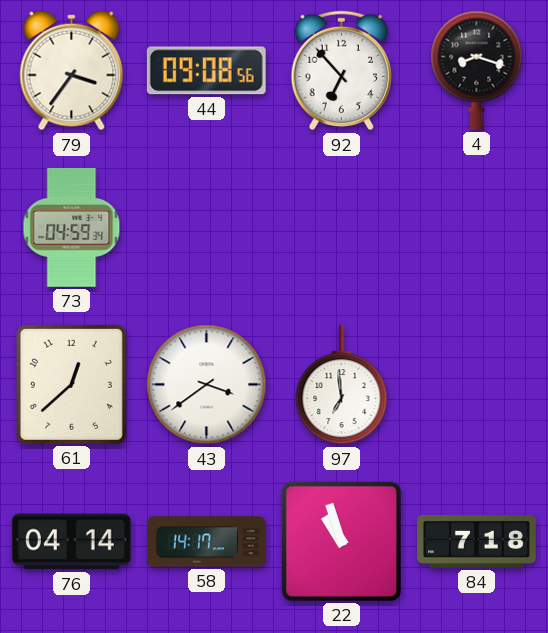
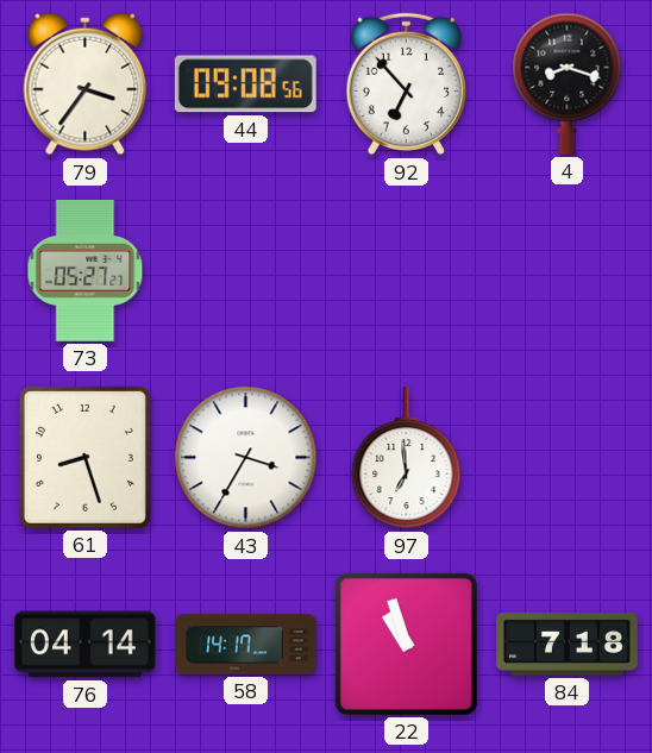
73: 04:59 -> 05:27 (86, 270)
61: 12:38 -> 8:27 (84, 457)
43: 3:39 -> 3:35 (246, 458)
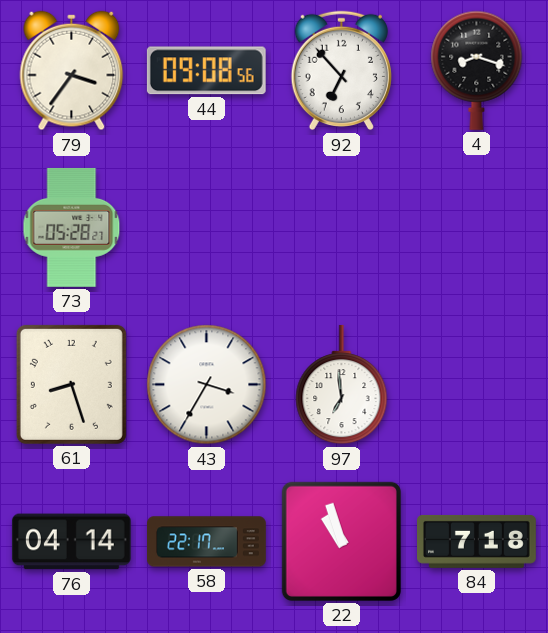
73: 05:27 -> 05:28 (72, 227)
58: 14:17 -> 22:17 (207, 542)
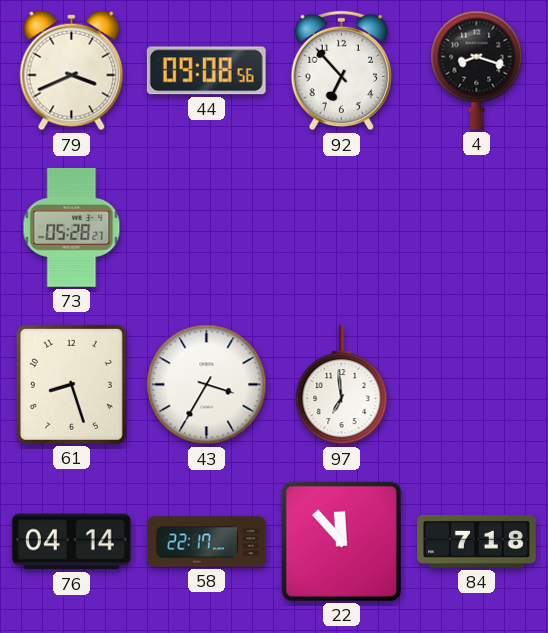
79: 3:36 -> 3:41 (72, 71)
22: 10:57 -> 11:53 (341, 541)
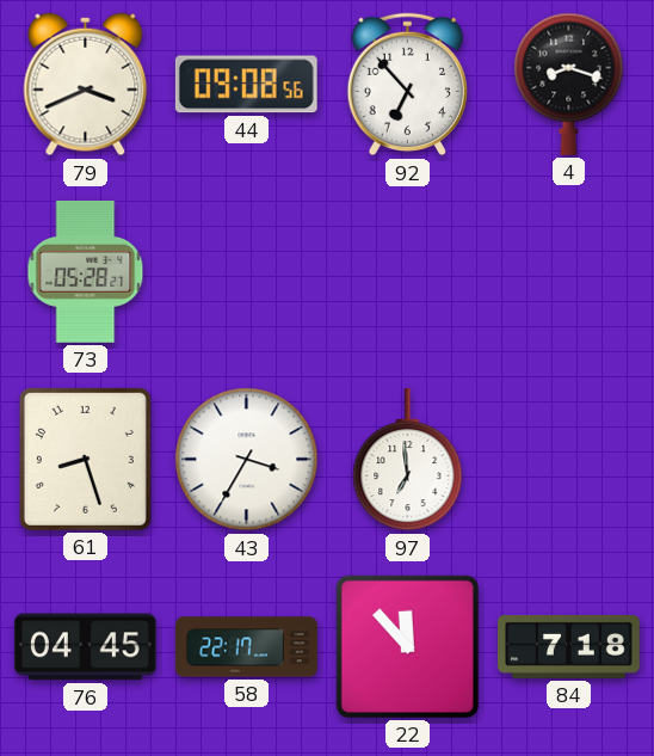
76: 04:14 -> 04:45 (85, 647)
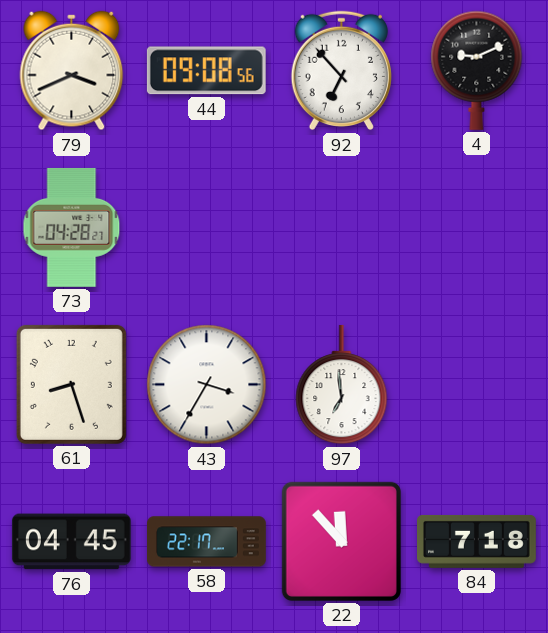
4: 8:18 -> 9:11 (477, 70)
73: 05:28 -> 04:28 (72, 227)
